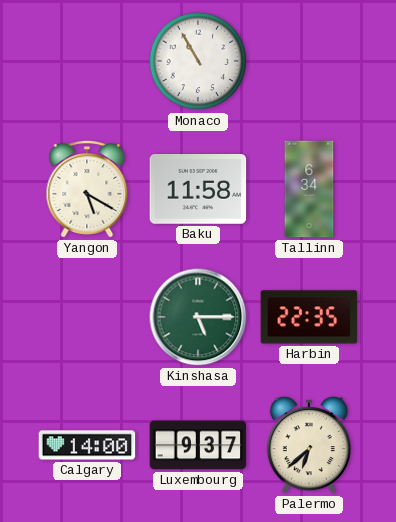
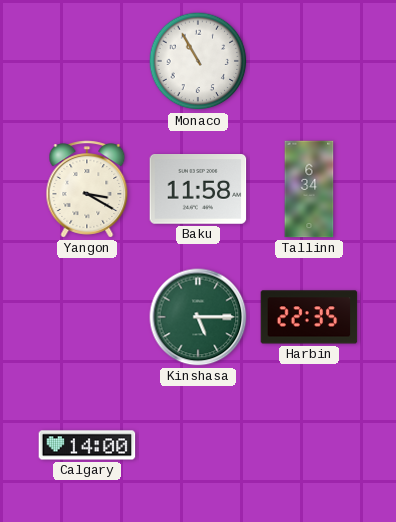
Yangon: 5:20 -> 3:20 (87, 189)
Luxembourg: 9:37 -> none (198, 445)
Palermo: 6:38 -> none (309, 445)
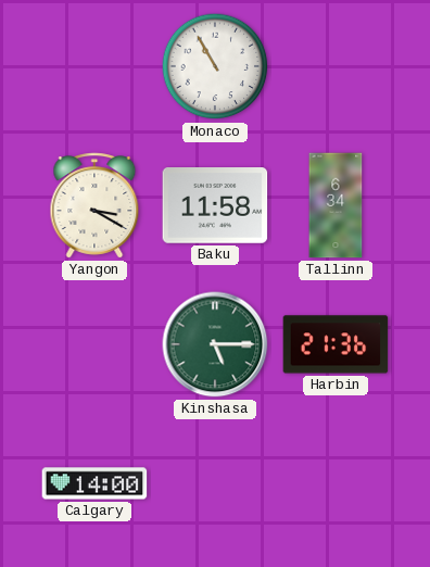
Harbin: 22:35 -> 21:36 (336, 344)
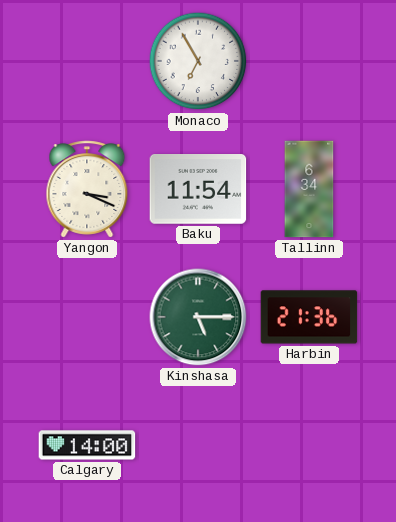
Monaco: 10:55 -> 6:55 (198, 61)
Yangon: 3:20 -> 3:19 (87, 189)
Baku: 11:58 -> 11:54 (198, 190)
